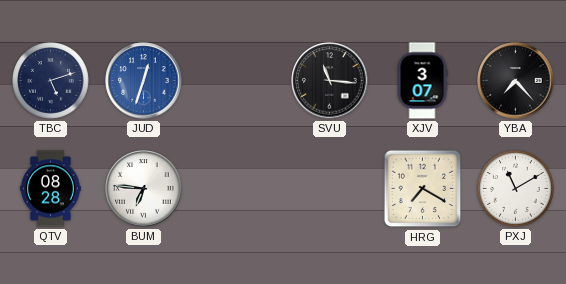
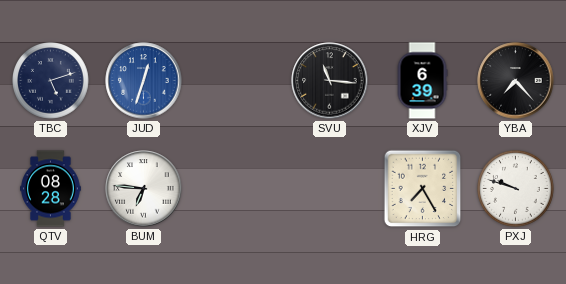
XJV: 3:07 -> 6:39 (422, 81)
HRG: 7:20 -> 7:25 (423, 189)
PXJ: 11:10 -> 9:48 (516, 189)
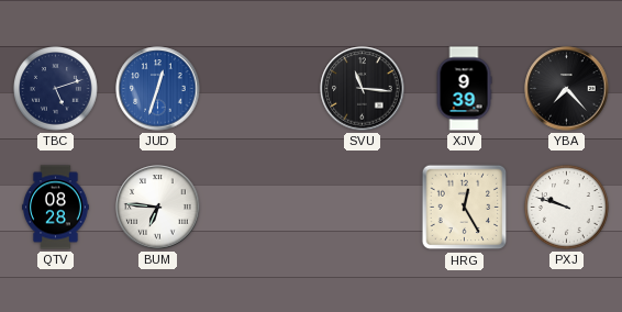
XJV: 6:39 -> 9:39 (464, 89)
HRG: 7:25 -> 12:25 (465, 208)
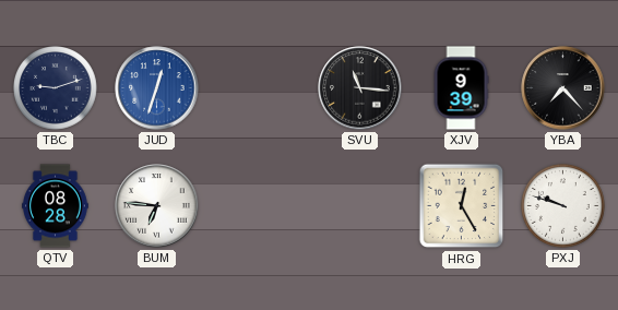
TBC: 5:12 -> 9:12 (56, 88)
